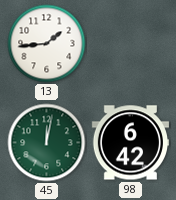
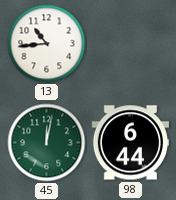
13: 1:44 -> 10:44 (47, 44)
98: 6:42 -> 6:44 (130, 143)
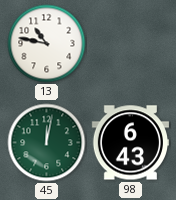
13: 10:44 -> 10:47 (47, 44)
98: 6:44 -> 6:43 (130, 143)
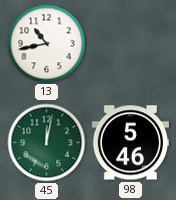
13: 10:47 -> 10:43 (47, 44)
98: 6:43 -> 5:46 (130, 143)
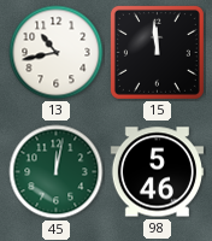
15: none -> 11:59 (157, 52)
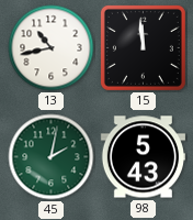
45: 12:02 -> 2:02 (52, 157)
98: 5:46 -> 5:43 (143, 157)
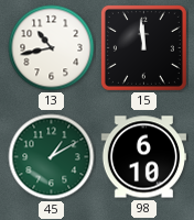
45: 2:02 -> 1:10 (52, 157)
98: 5:43 -> 6:10 (143, 157)
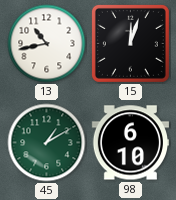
15: 11:59 -> 12:03 (130, 43)
